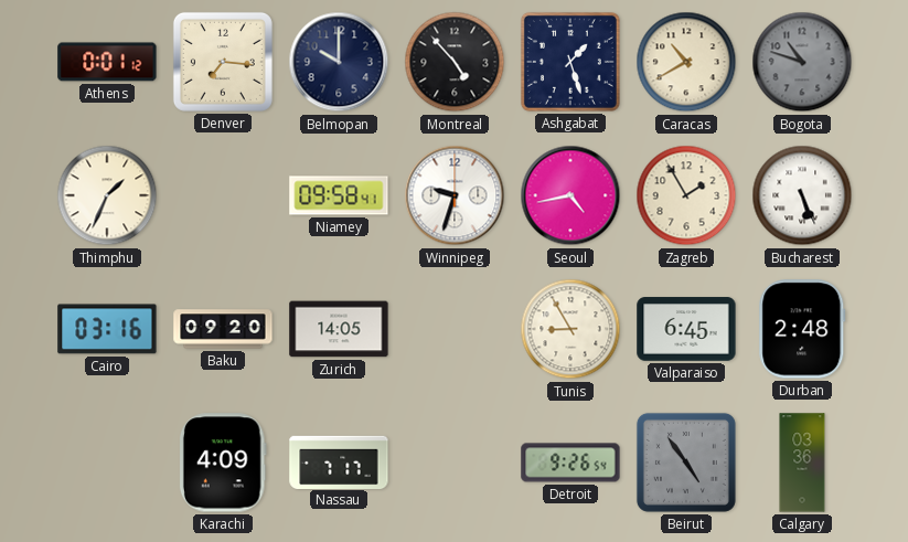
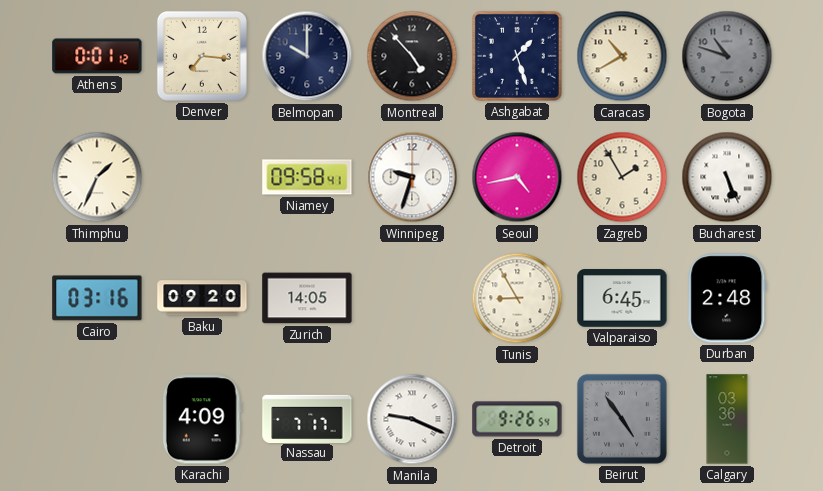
Manila: none -> 9:19 (412, 419)
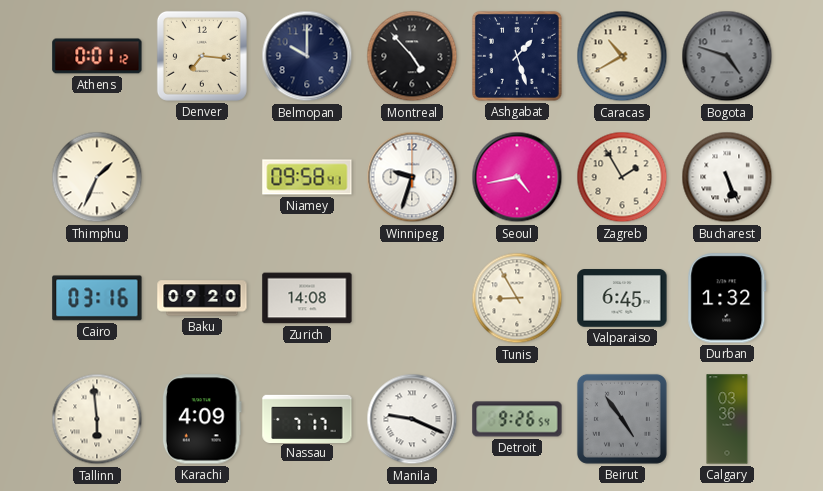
Bogota: 10:48 -> 4:48 (727, 56)
Zurich: 14:05 -> 14:08 (307, 298)
Durban: 2:48 -> 1:32 (727, 298)
Tallinn: none -> 5:59 (97, 419)
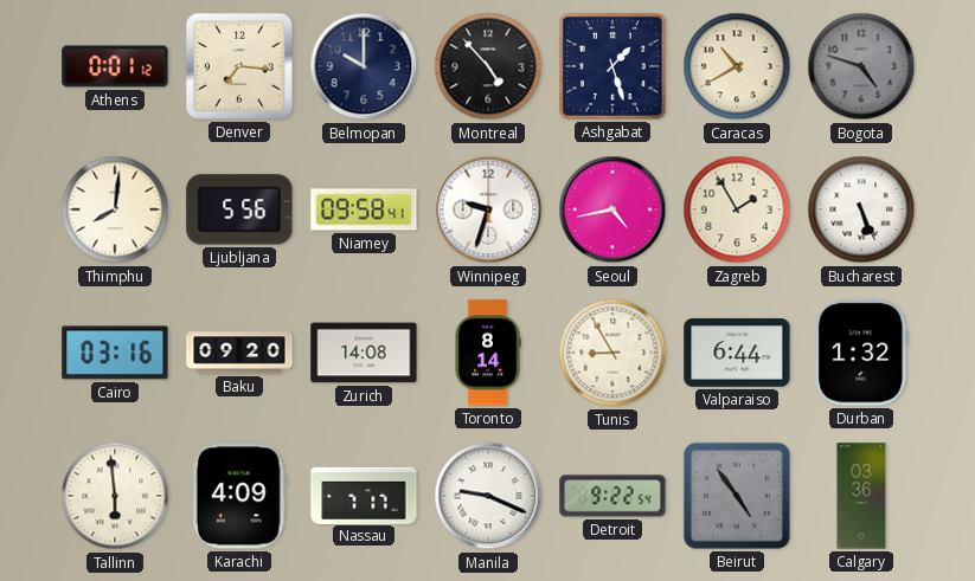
Thimphu: 1:34 -> 8:01 (115, 209)
Ljubljana: none -> 5:56 (239, 209)
Toronto: none -> 8:14 (488, 353)
Valparaiso: 6:45 -> 6:44 (737, 353)
Detroit: 9:26 -> 9:22 (612, 496)
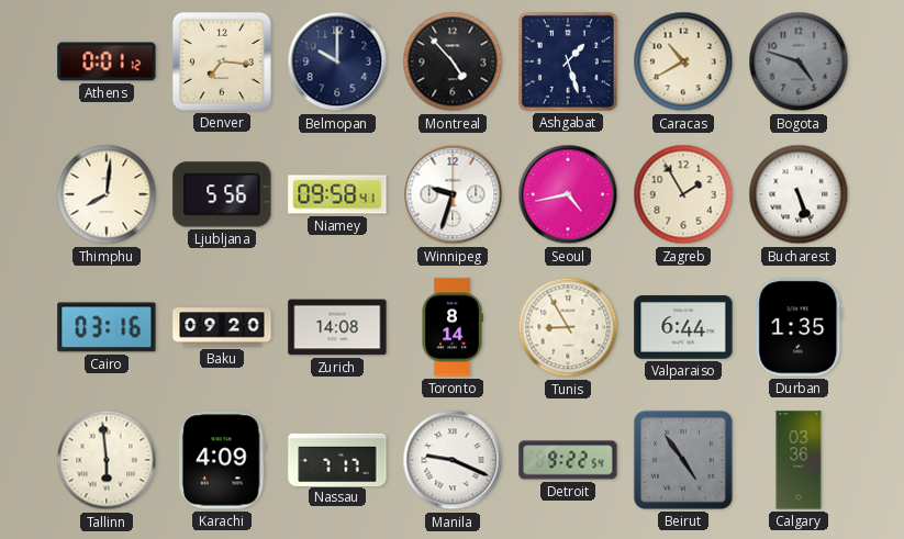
Durban: 1:32 -> 1:35 (799, 327)
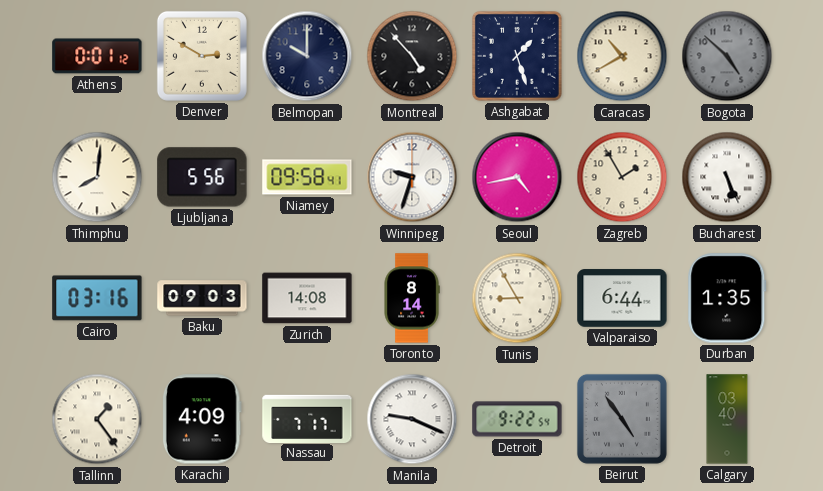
Denver: 7:16 -> 2:50 (202, 56)
Bogota: 4:48 -> 4:52 (727, 56)
Baku: 09:20 -> 09:03 (202, 298)
Tallinn: 5:59 -> 1:24 (97, 419)
Calgary: 03:36 -> 03:40 (727, 419)
